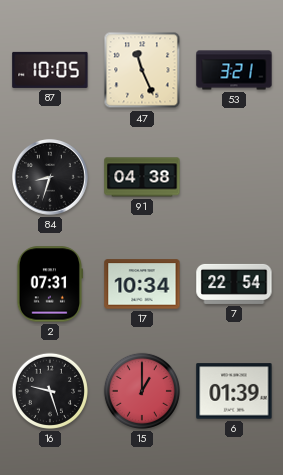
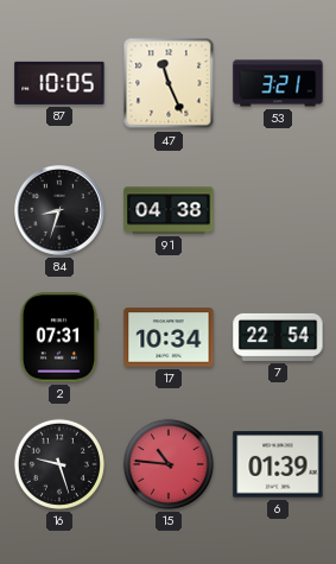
15: 1:00 -> 10:46 (169, 464)
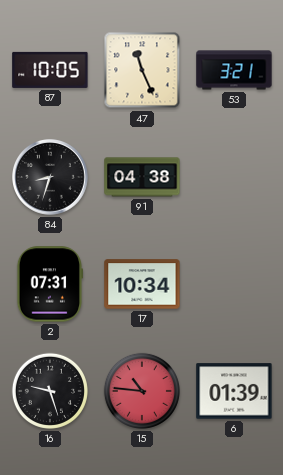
7: 22:54 -> none (278, 337)
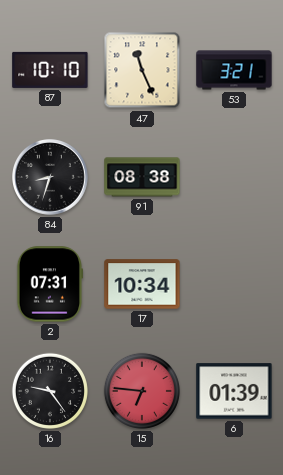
87: 10:05 -> 10:10 (50, 70)
91: 04:38 -> 08:38 (142, 177)
16: 9:27 -> 9:24 (50, 391)
15: 10:46 -> 6:46 (142, 391)
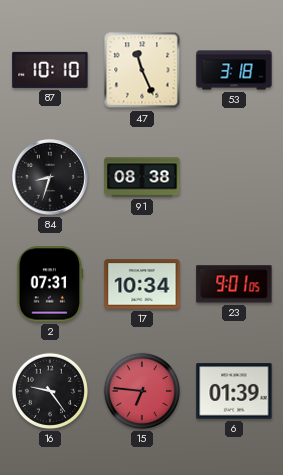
53: 3:21 -> 3:18 (234, 70)
23: none -> 9:01 (234, 284)
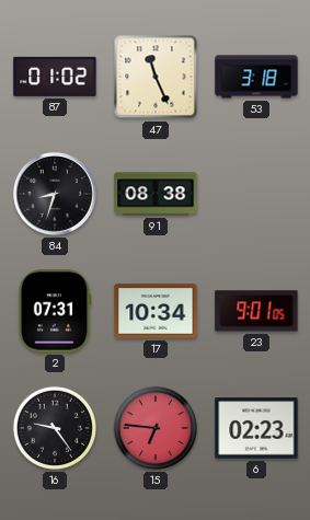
87: 10:10 -> 01:02 (55, 77)
6: 01:39 -> 02:23 (256, 428)
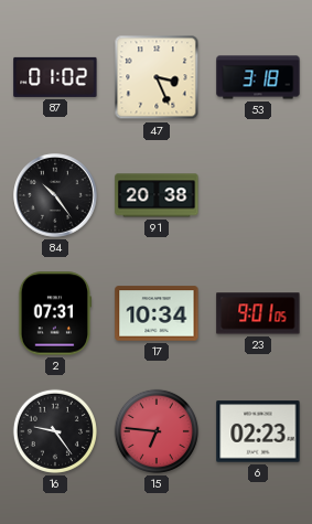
47: 11:26 -> 3:26 (157, 77)
84: 8:33 -> 10:24 (56, 196)
91: 08:38 -> 20:38 (157, 195)
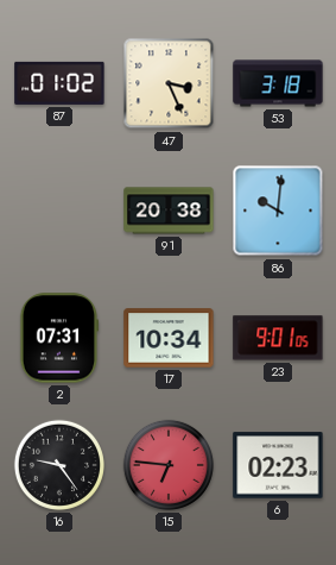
84: 10:24 -> none (56, 196)
86: none -> 10:01 (278, 211)
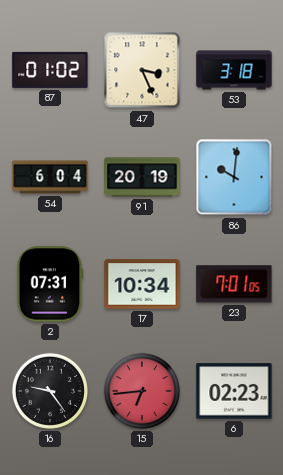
54: none -> 6:04 (50, 177)
91: 20:38 -> 20:19 (142, 177)
23: 9:01 -> 7:01 (234, 284)
15: 6:46 -> 6:44 (142, 391)
